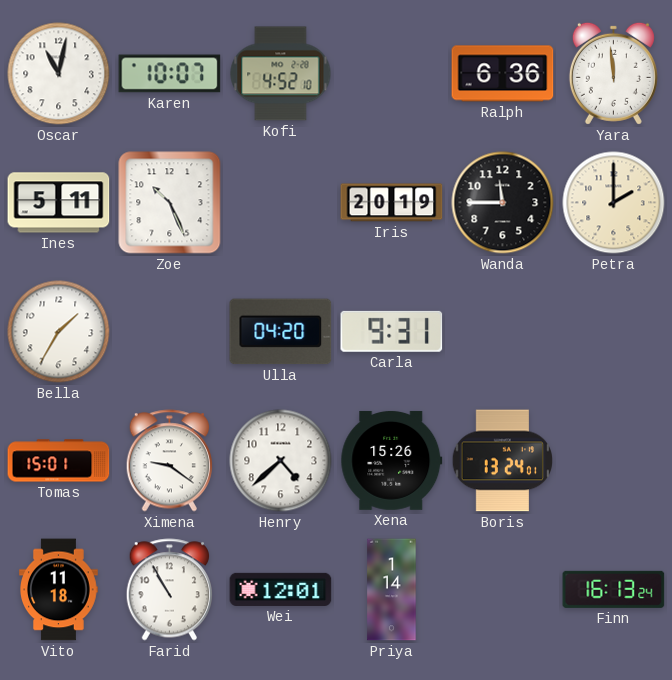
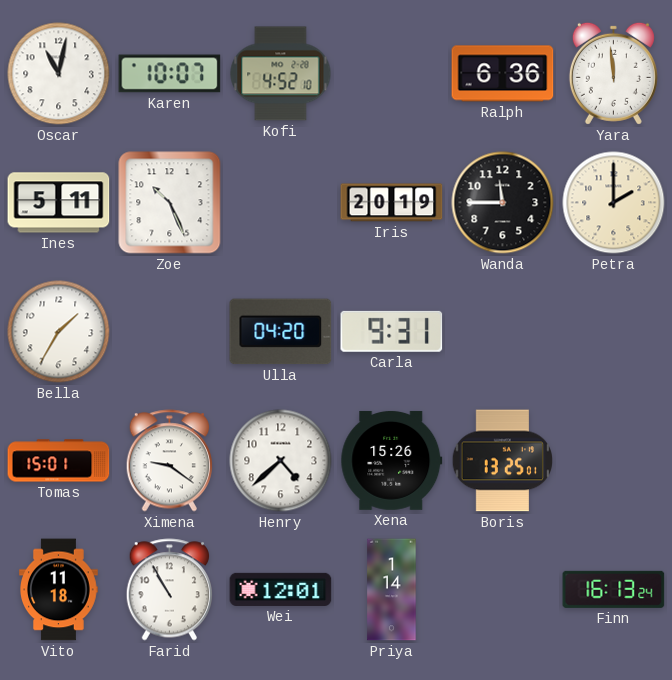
Boris: 13:24 -> 13:25 (502, 461)
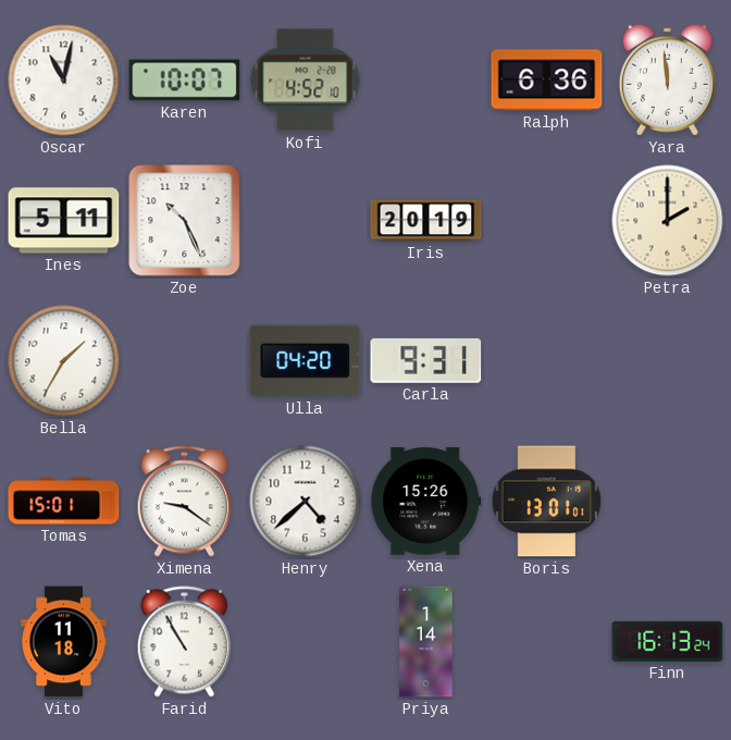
Wanda: 11:45 -> none (503, 203)
Boris: 13:25 -> 13:01 (546, 502)
Wei: 12:01 -> none (281, 589)
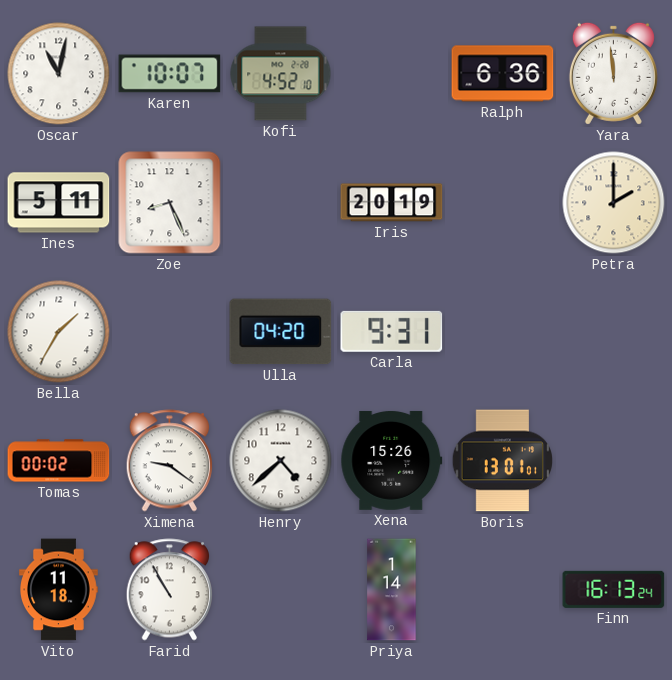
Zoe: 10:26 -> 8:26 (170, 203)
Tomas: 15:01 -> 00:02 (59, 461)
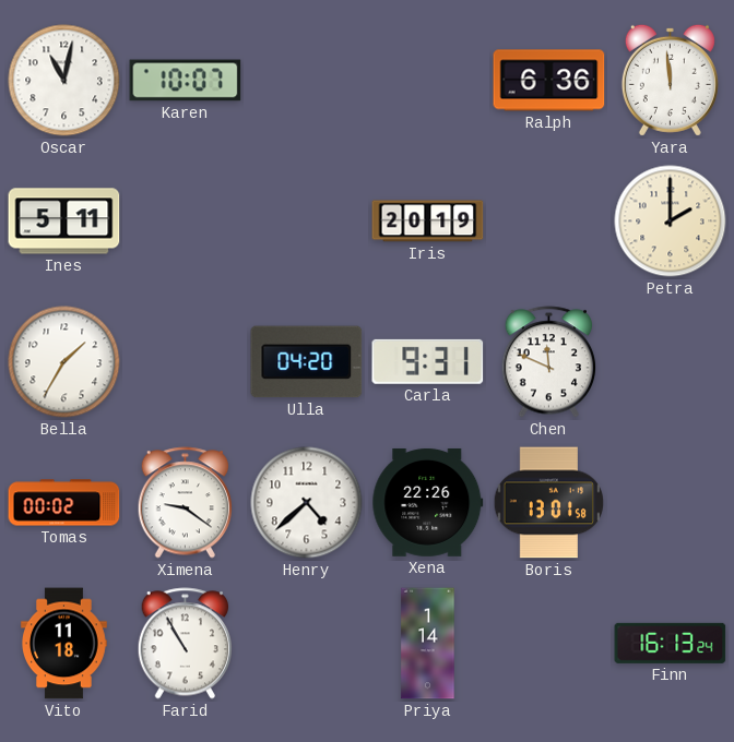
Kofi: 4:52 -> none (281, 74)
Zoe: 8:26 -> none (170, 203)
Chen: none -> 11:49 (548, 362)
Xena: 15:26 -> 22:26 (428, 502)
Boris: 13:01:01 -> 13:01:58 (548, 503)
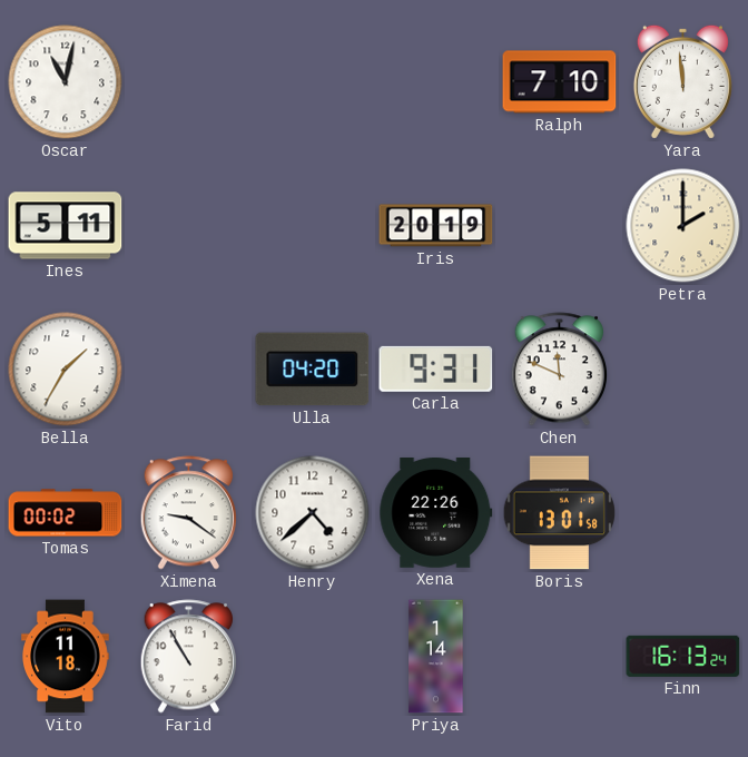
Karen: 10:07 -> none (186, 81)
Ralph: 6:36 -> 7:10 (560, 82)
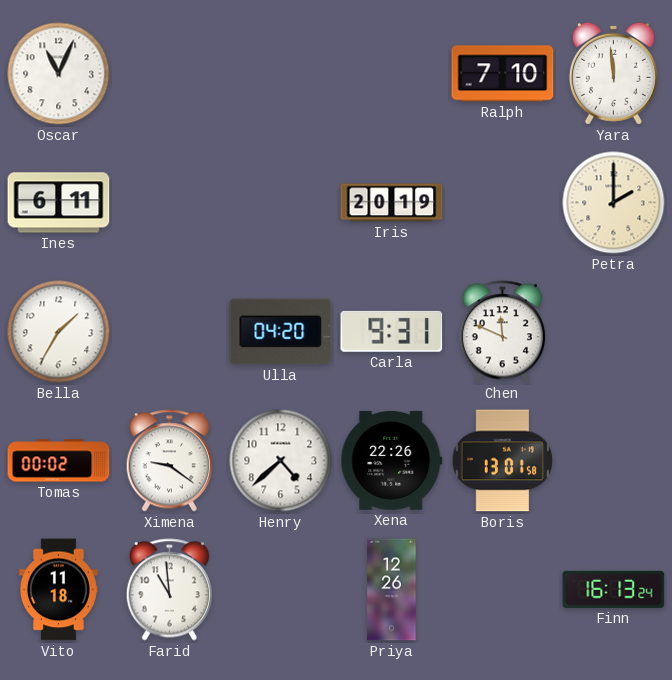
Oscar: 11:02 -> 11:04 (59, 74)
Ines: 5:11 -> 6:11 (59, 203)
Farid: 10:55 -> 10:59 (169, 590)
Priya: 1:14 -> 12:26 (392, 590)
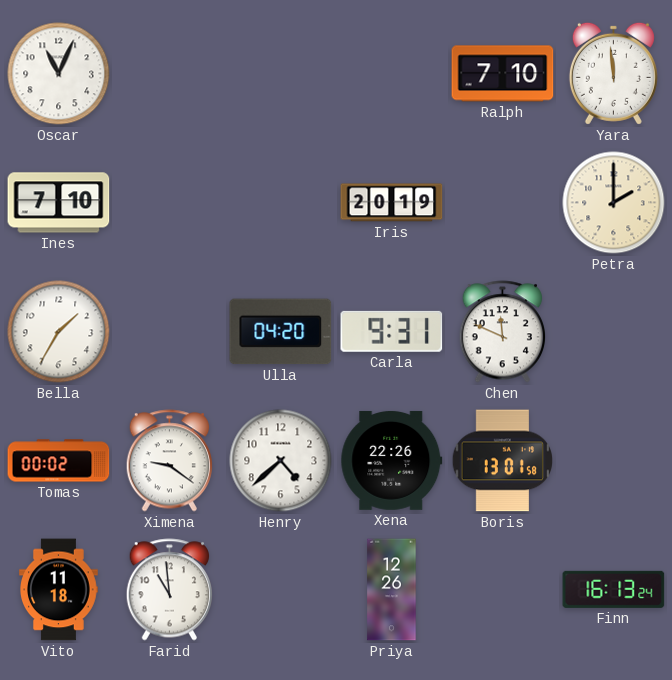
Ines: 6:11 -> 7:10 (59, 203)
